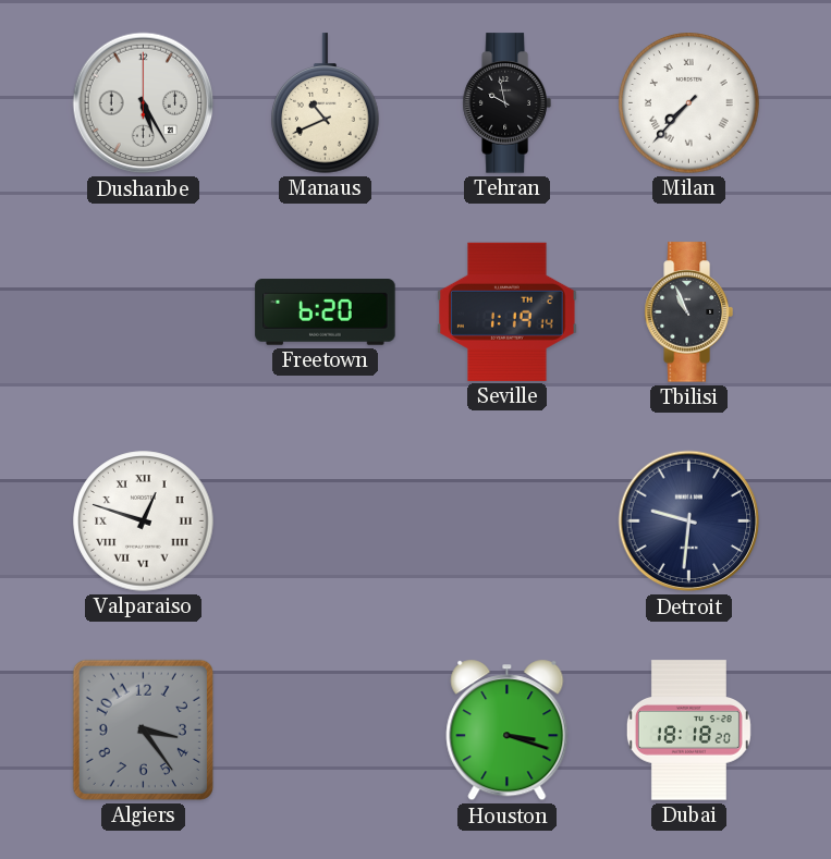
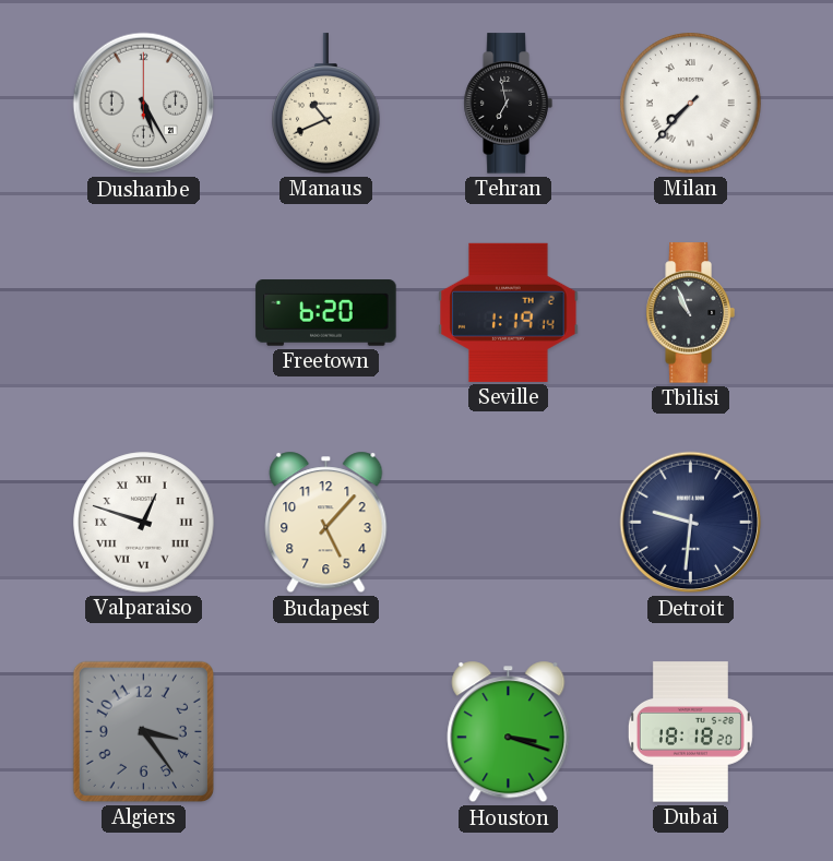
Tehran: 9:58 -> 6:58 (508, 104)
Budapest: none -> 5:07 (326, 523)
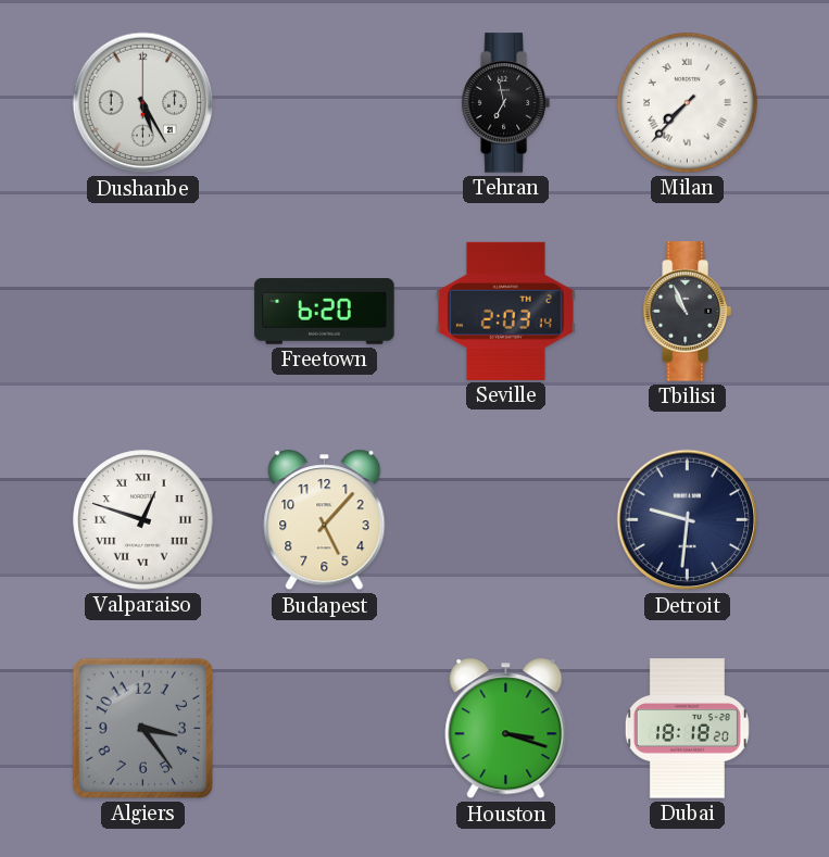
Manaus: 10:41 -> none (326, 104)
Seville: 1:19 -> 2:03 (506, 311)
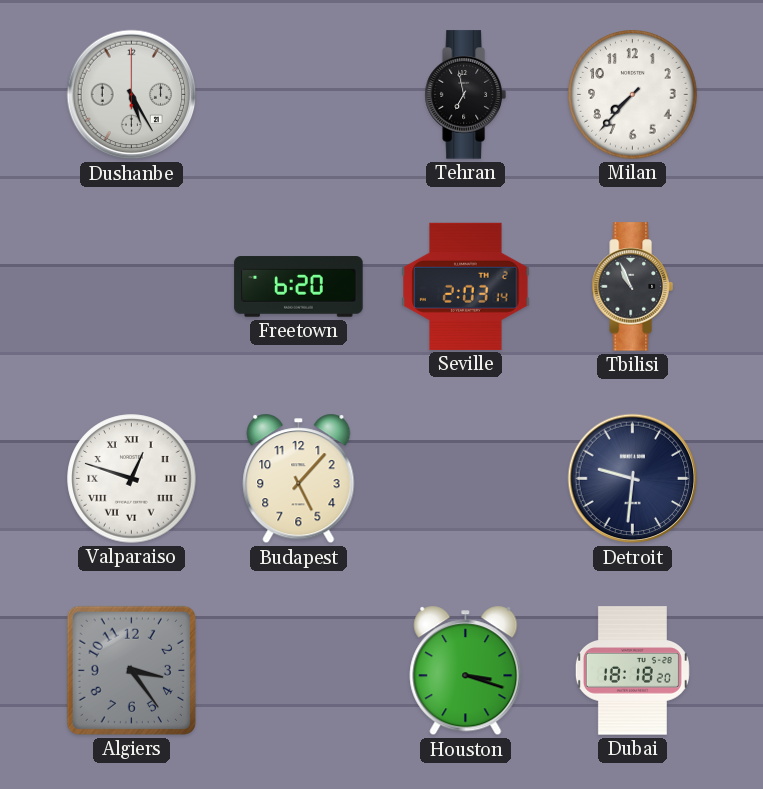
Milan numerals: Roman -> Arabic (633, 95)
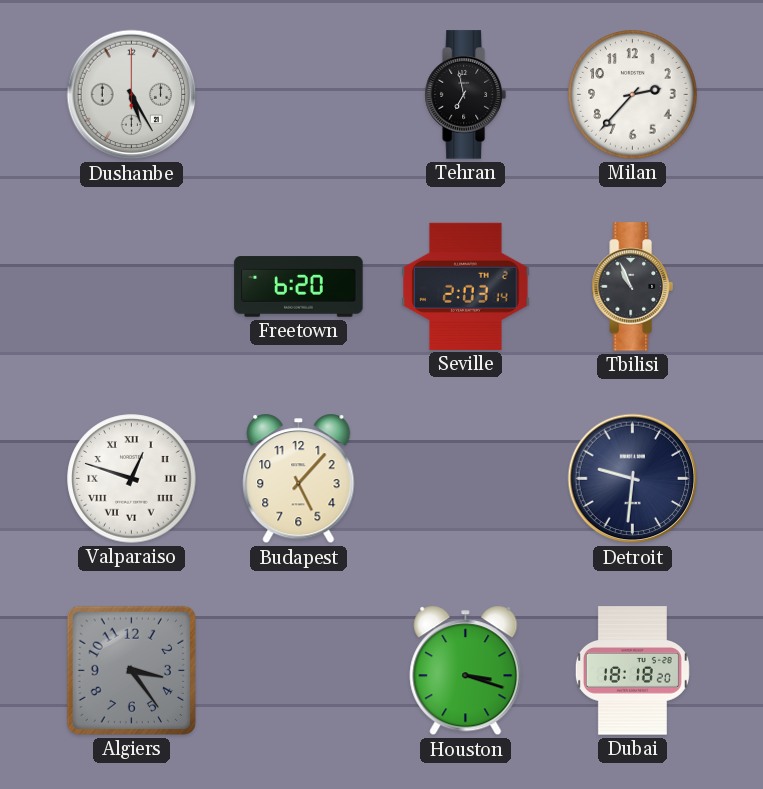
Milan: 7:37 -> 2:37 (633, 95)
